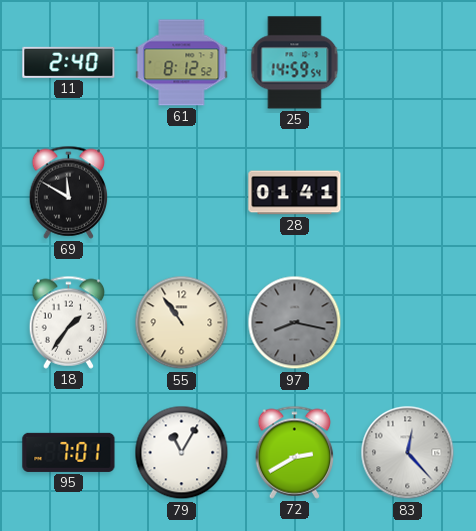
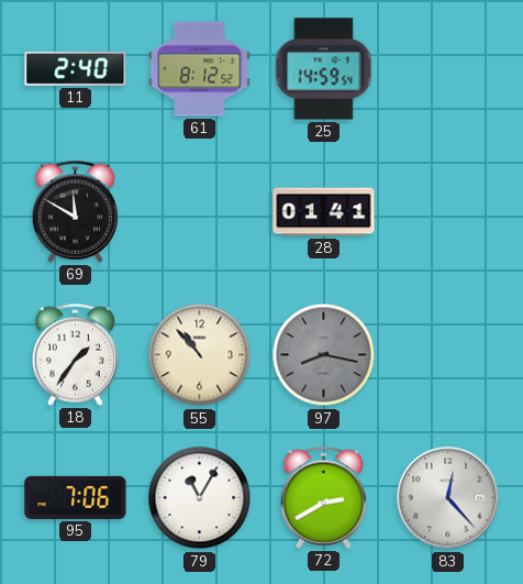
55: 10:54 -> 10:53 (200, 355)
95: 7:01 -> 7:06 (76, 497)
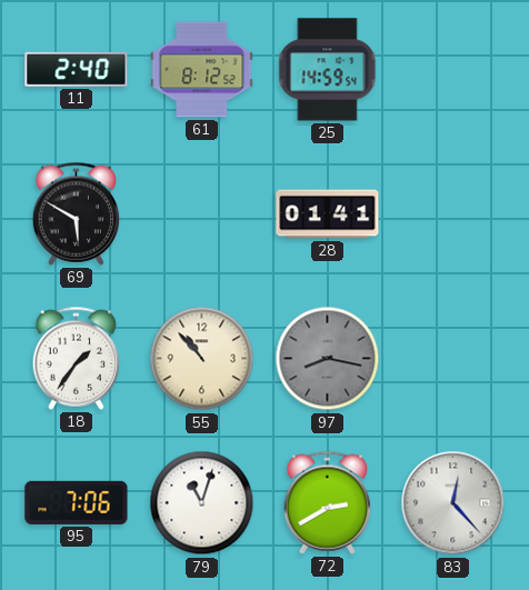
69: 11:50 -> 5:50 (77, 213)
79: 11:05 -> 11:03 (202, 503)
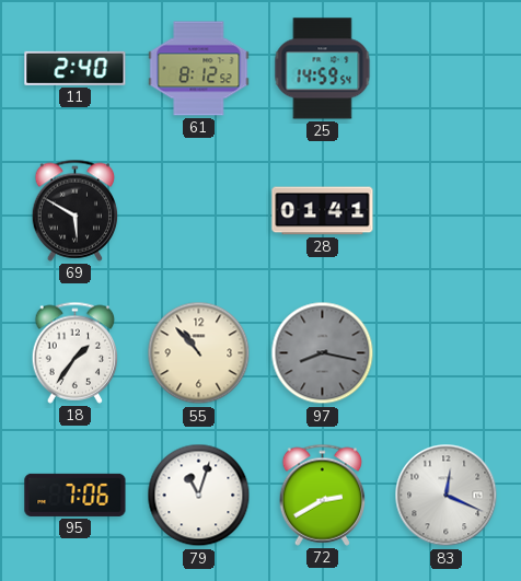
83: 12:23 -> 12:19 (447, 496)
